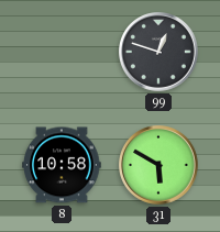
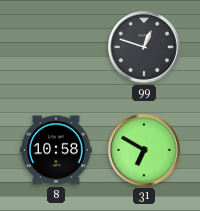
31: 5:50 -> 6:50 (145, 151)
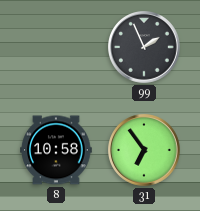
99: 12:48 -> 1:56 (145, 48)
31: 6:50 -> 6:54 (145, 151)
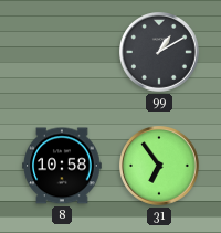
99: 1:56 -> 1:10 (160, 53)
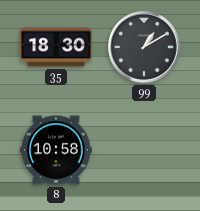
35: none -> 18:30 (56, 47)
31: 6:54 -> none (160, 167)
